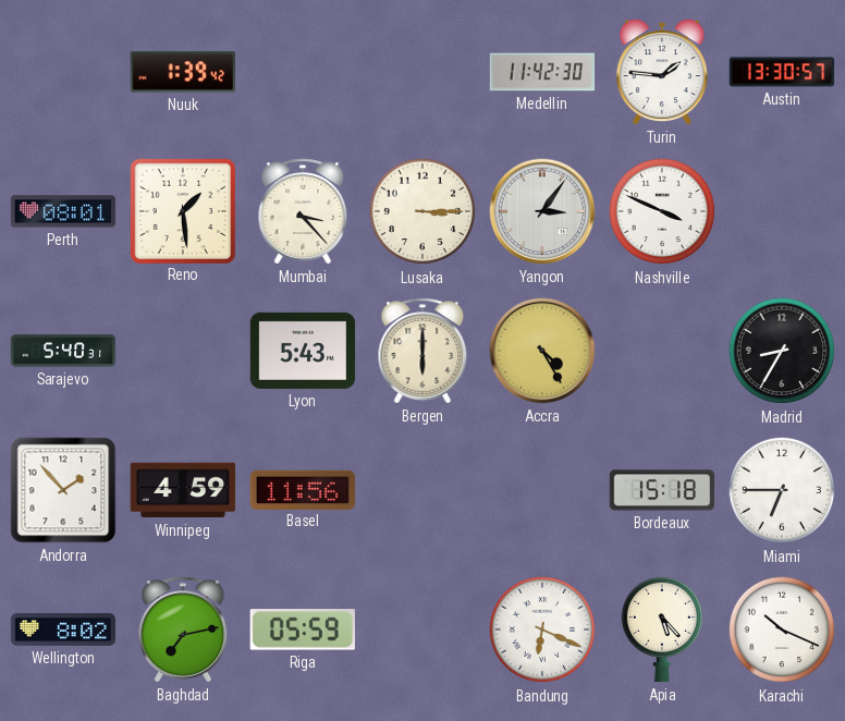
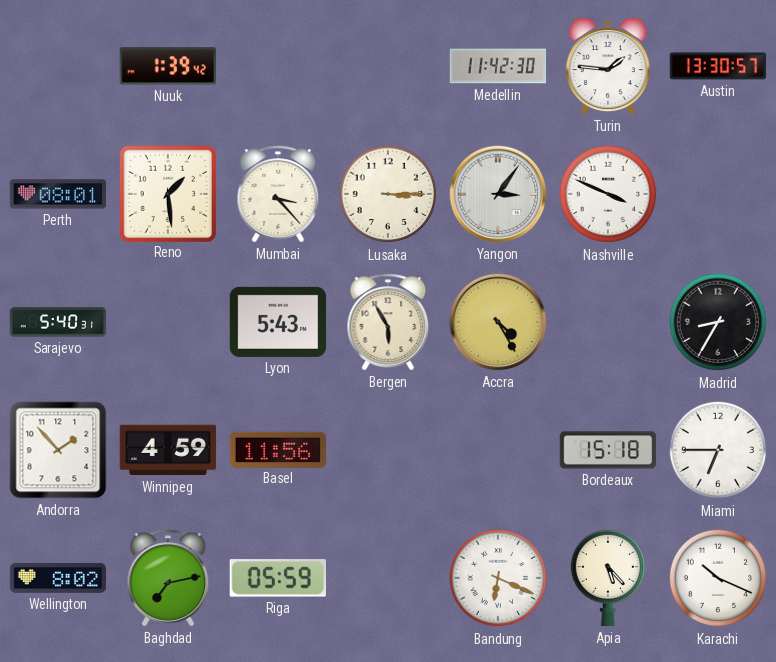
Bergen: 6:00 -> 5:55 (388, 322)
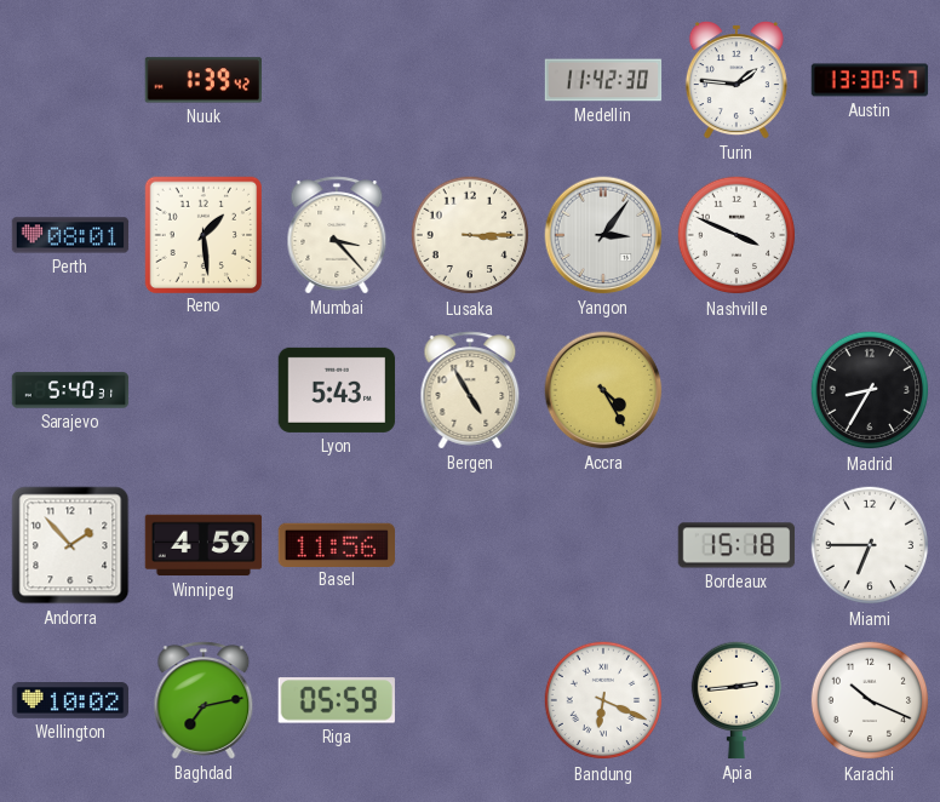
Bergen: 5:55 -> 4:55 (470, 390)
Wellington: 8:02 -> 10:02 (70, 701)
Apia: 5:23 -> 2:44 (735, 700)
